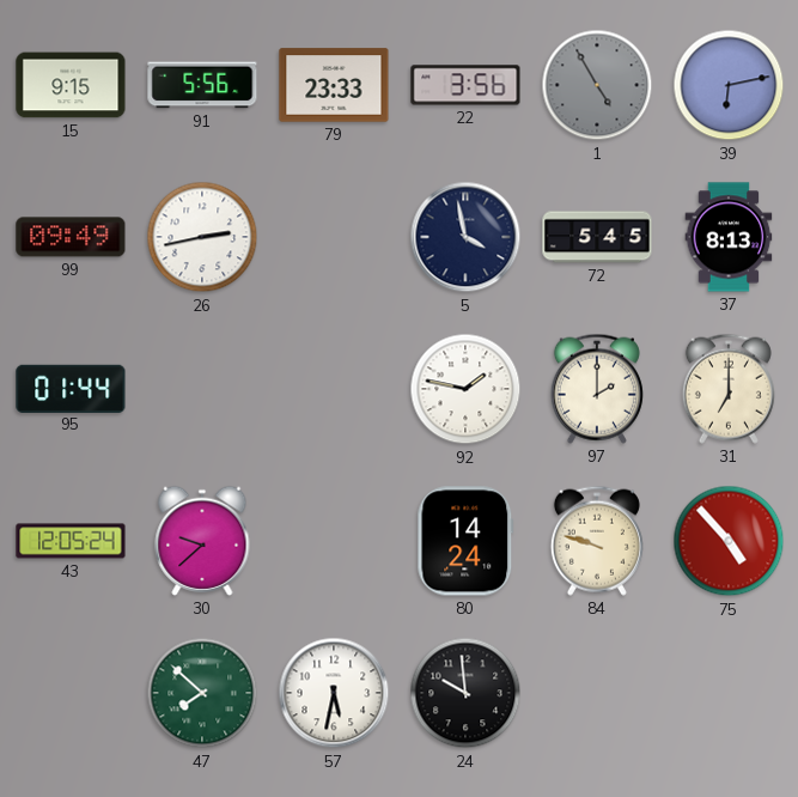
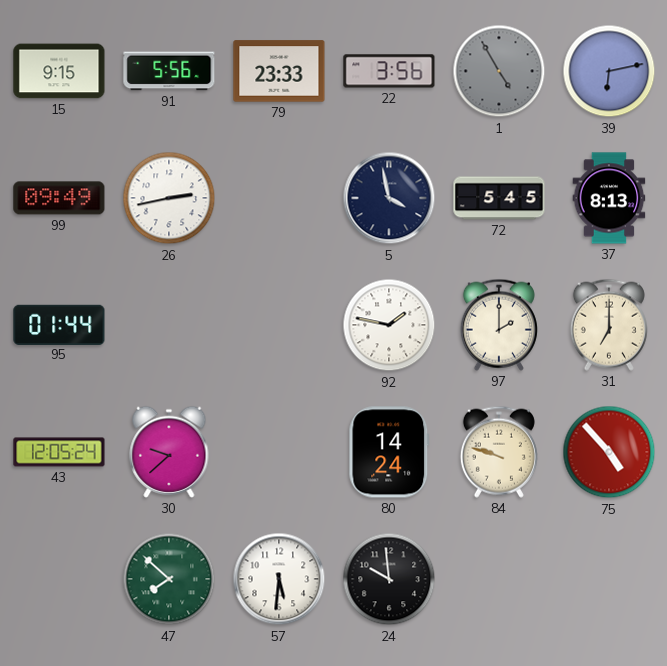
57: 5:32 -> 5:31 (279, 579)
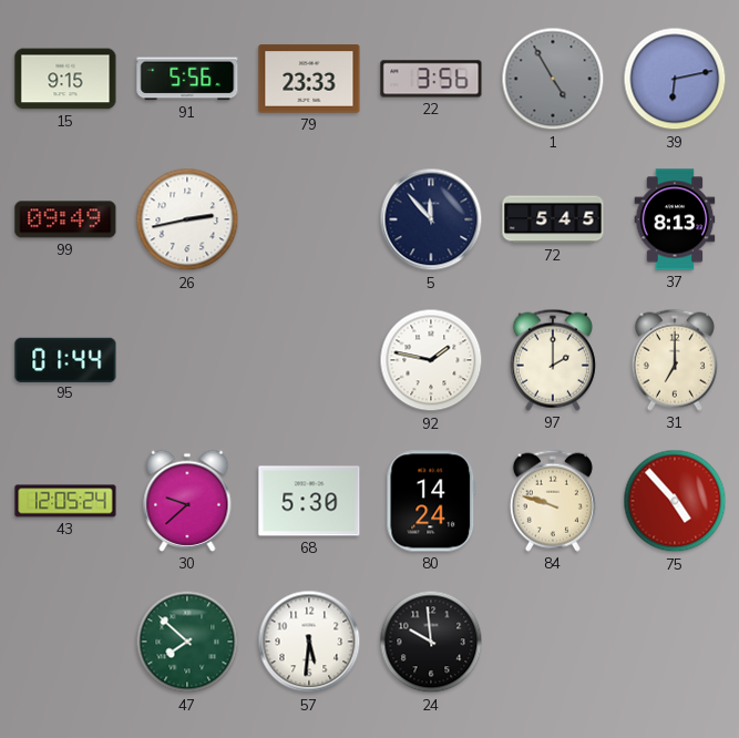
5: 3:58 -> 11:53 (431, 219)
68: none -> 5:30 (309, 501)
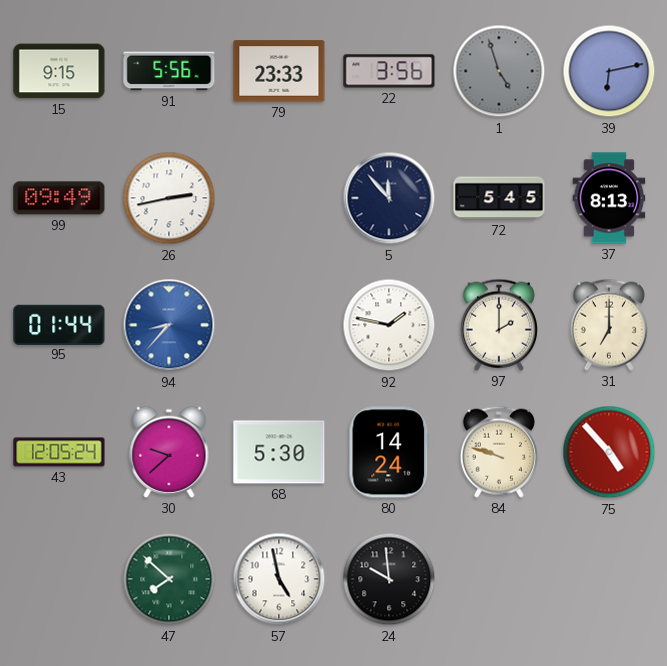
1: 4:55 -> 4:57 (499, 71)
94: none -> 8:37 (169, 325)
57: 5:31 -> 4:58 (279, 579)
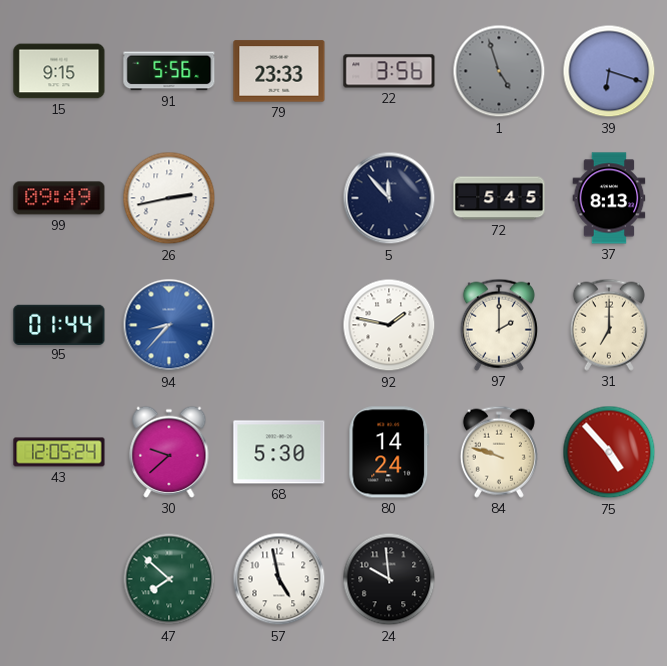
39: 6:13 -> 6:18 (609, 71)
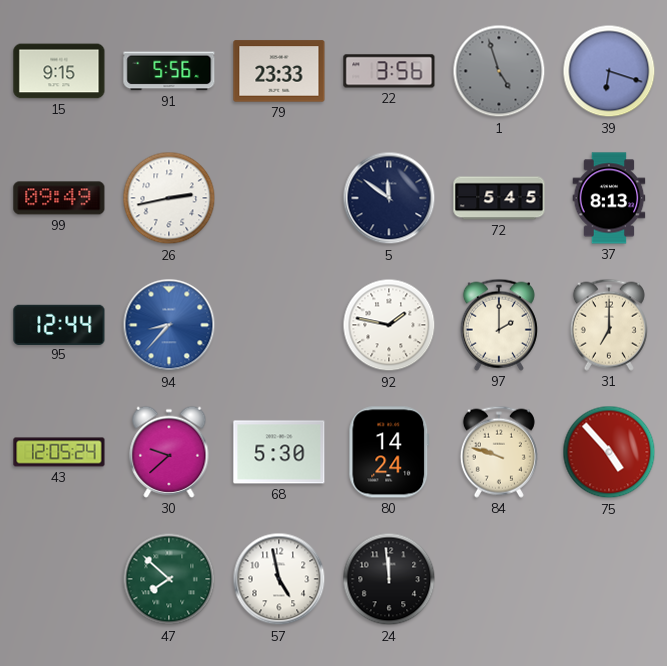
5: 11:53 -> 11:51 (389, 198)
95: 01:44 -> 12:44 (59, 324)
24: 9:59 -> 11:59 (389, 579)
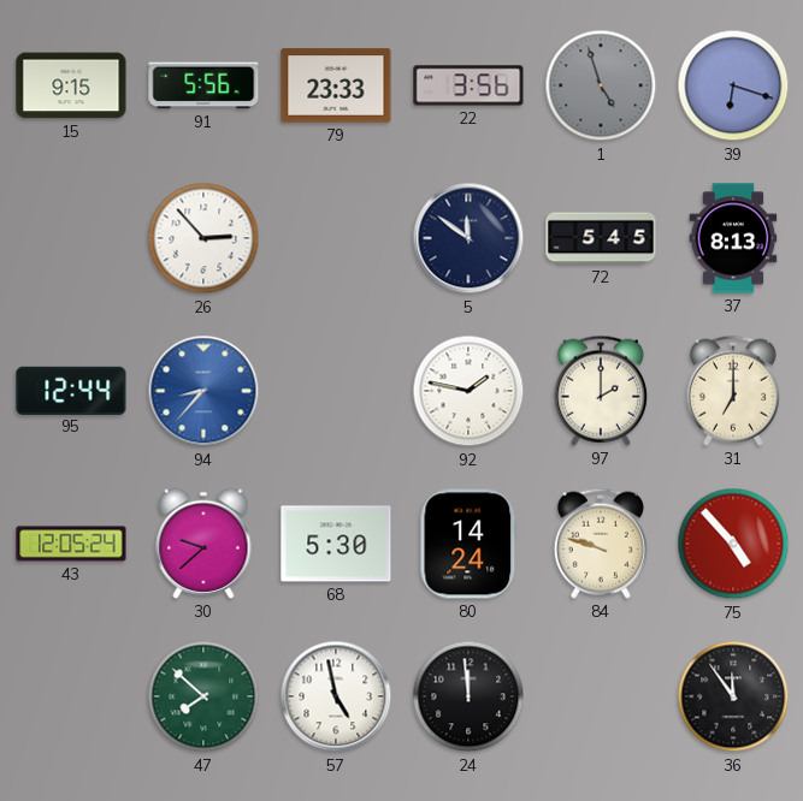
99: 09:49 -> none (59, 198)
26: 2:43 -> 2:53 (203, 238)
36: none -> 11:54 (733, 696)
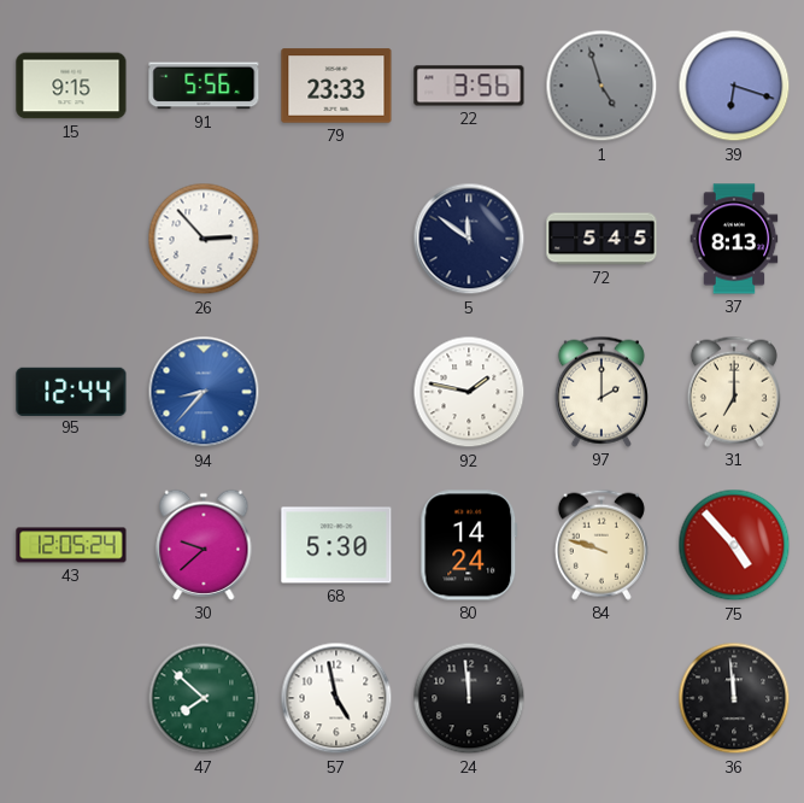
36: 11:54 -> 11:59 (734, 698)
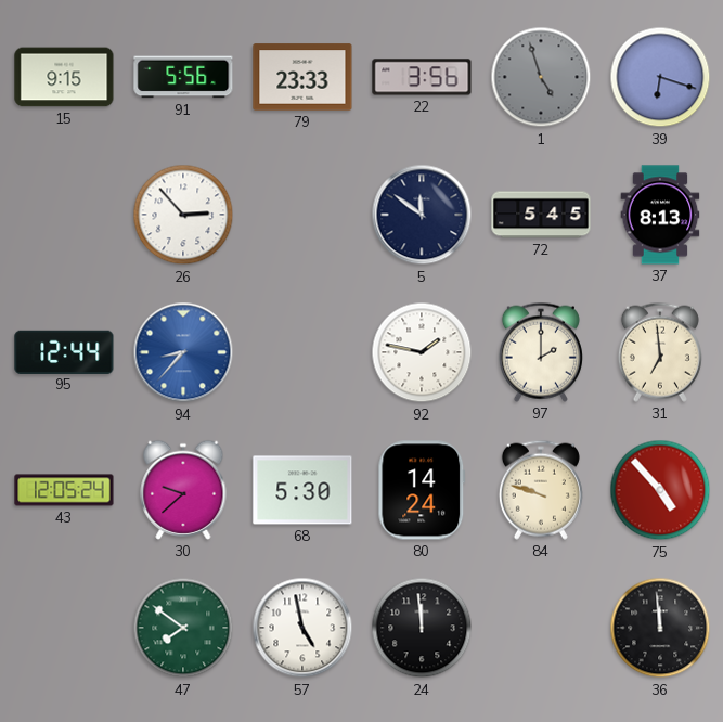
31: 7:00 -> 6:59 (660, 352)
47: 7:52 -> 7:51 (183, 628)
